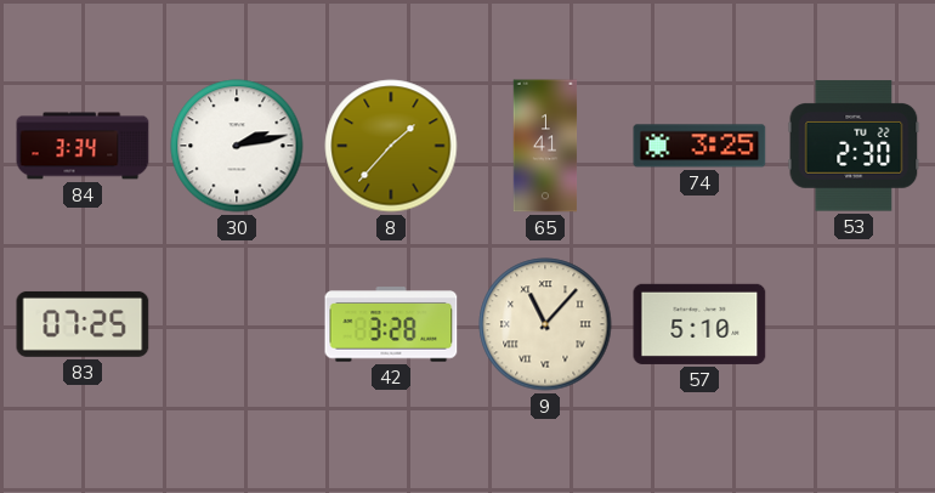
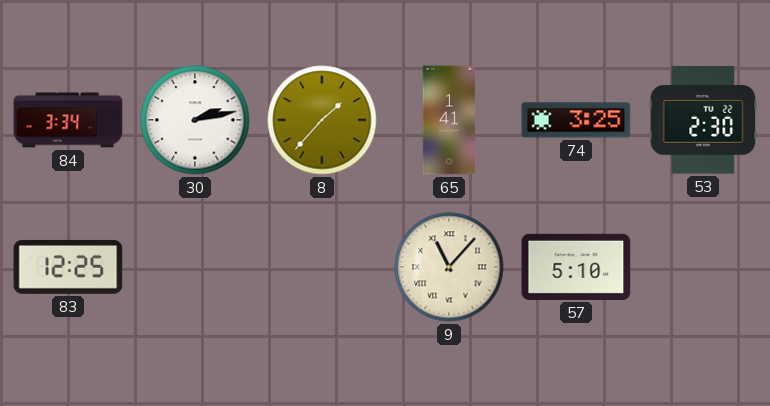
83: 07:25 -> 12:25 (68, 267)
42: 3:28 -> none (391, 324)
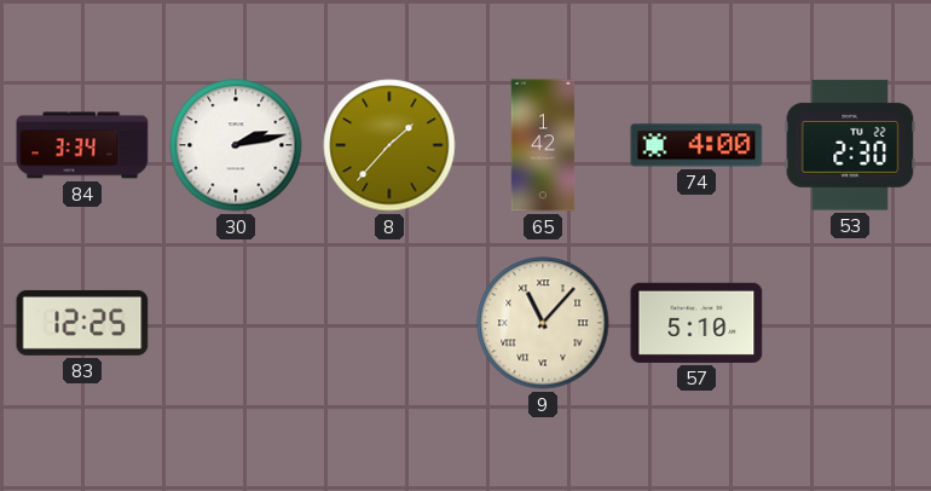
65: 1:41 -> 1:42 (543, 145)
74: 3:25 -> 4:00 (696, 145)
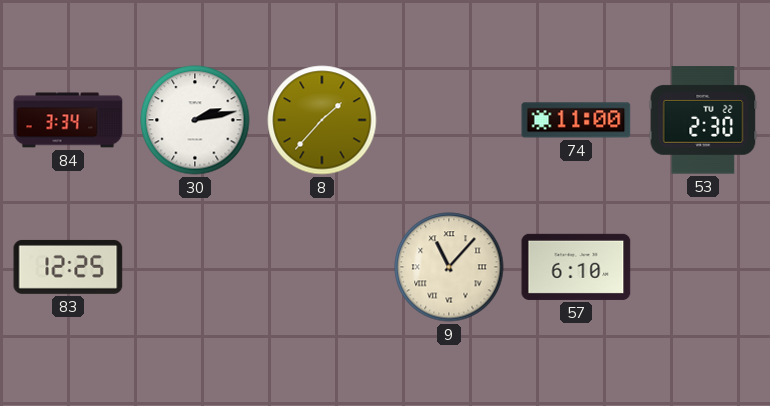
65: 1:42 -> none (543, 145)
74: 4:00 -> 11:00 (576, 120)
57: 5:10 -> 6:10 (576, 267)
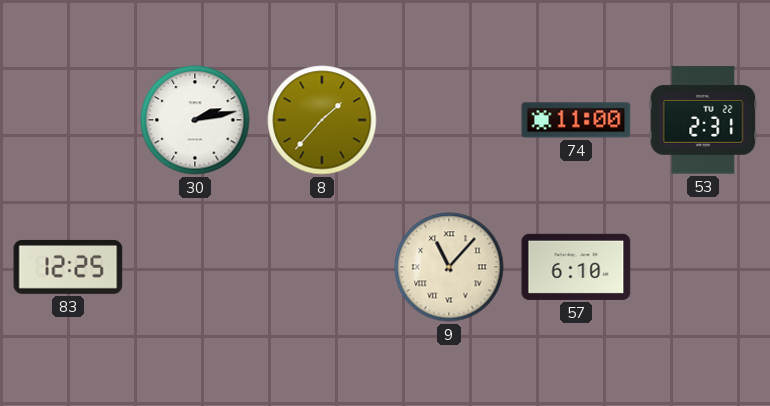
84: 3:34 -> none (68, 120)
53: 2:30 -> 2:31 (703, 120)
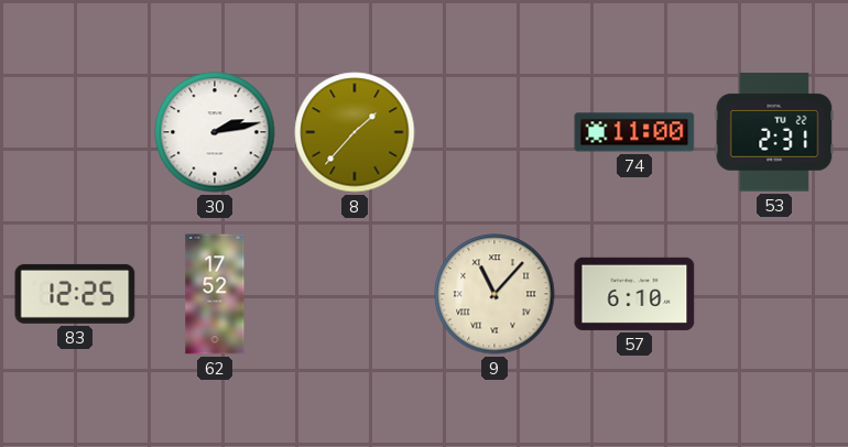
62: none -> 17:52 (215, 294)
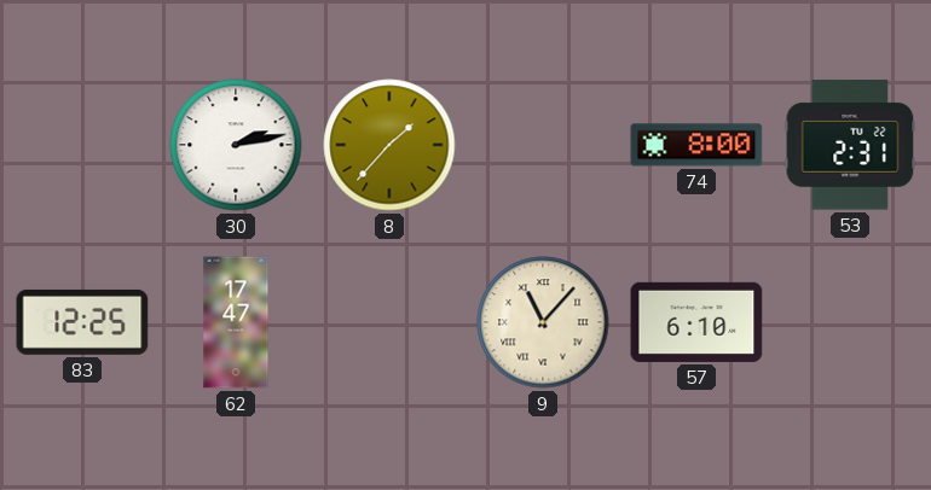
74: 11:00 -> 8:00 (696, 145)
62: 17:52 -> 17:47 (236, 322)
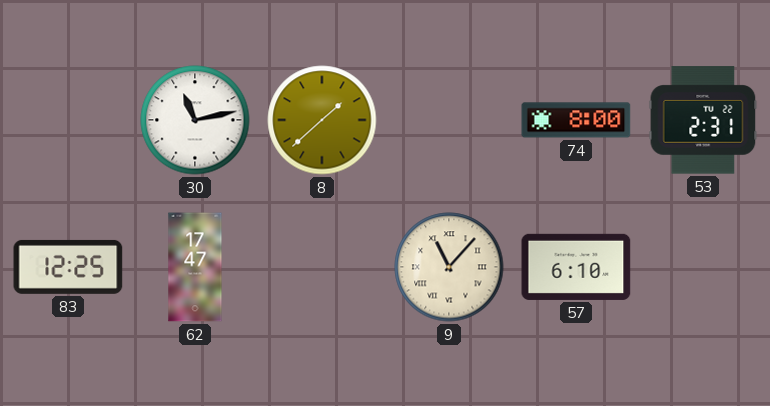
30: 2:13 -> 11:13 (195, 120)
8: 1:37 -> 1:38 (322, 120)
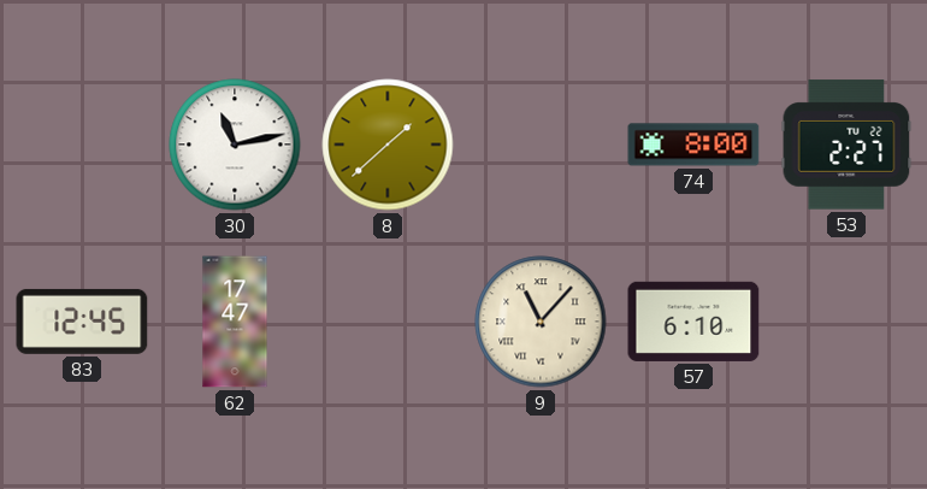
53: 2:31 -> 2:27 (846, 145)
83: 12:25 -> 12:45 (82, 322)
